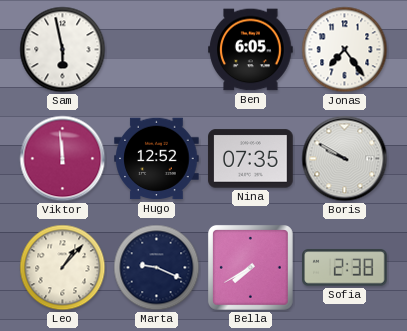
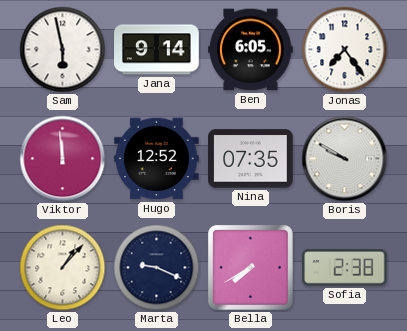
Jana: none -> 9:14 (157, 50)
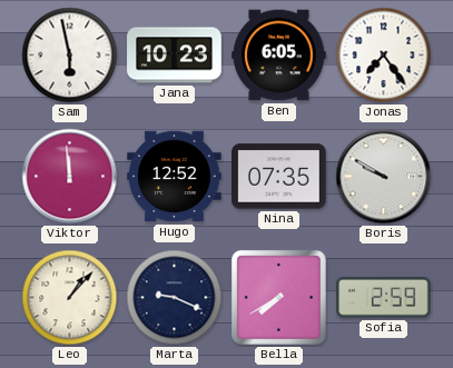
Jana: 9:14 -> 10:23 (175, 56)
Sofia: 2:38 -> 2:59 (384, 298)
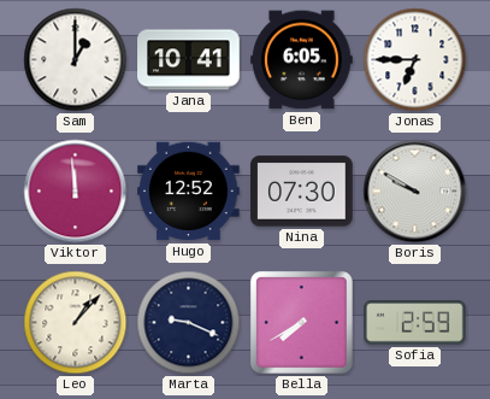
Sam: 5:58 -> 1:00 (76, 60)
Jana: 10:23 -> 10:41 (189, 60)
Jonas: 7:24 -> 6:45 (415, 60)
Nina: 07:35 -> 07:30 (302, 192)
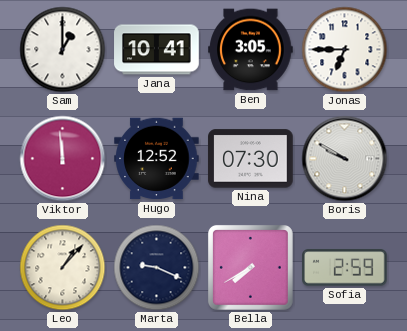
Ben: 6:05 -> 3:05 (251, 50)
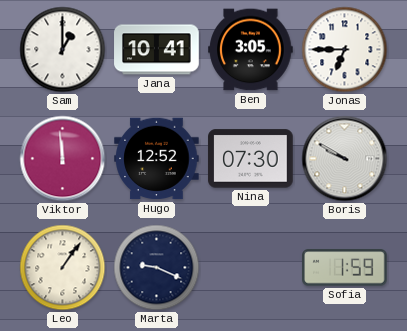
Leo: 1:07 -> 1:06 (63, 268)
Bella: 7:40 -> none (250, 267)
Sofia: 2:59 -> 1:59 (345, 268)
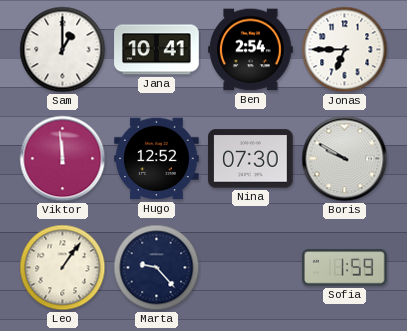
Ben: 3:05 -> 2:54 (251, 50)
Marta: 9:19 -> 9:23 (157, 268)
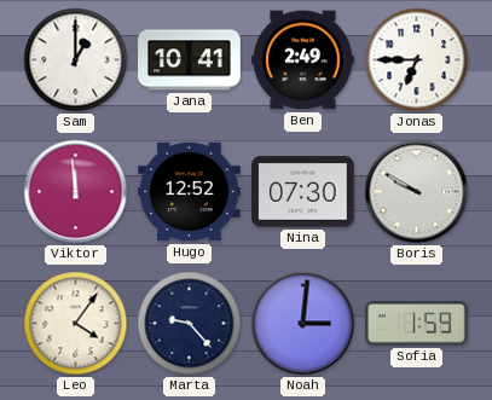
Ben: 2:54 -> 2:49 (303, 60)
Leo: 1:06 -> 4:06 (76, 324)
Noah: none -> 3:01 (303, 324)
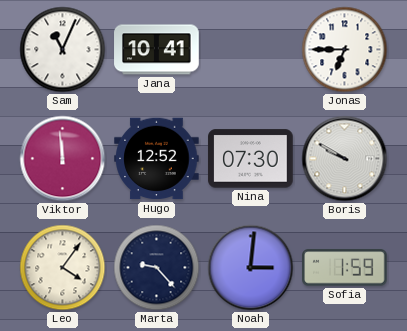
Sam: 1:00 -> 11:04 (63, 50)
Ben: 2:49 -> none (303, 60)
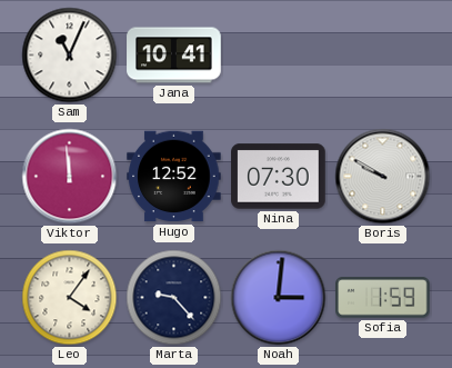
Jonas: 6:45 -> none (345, 50)
